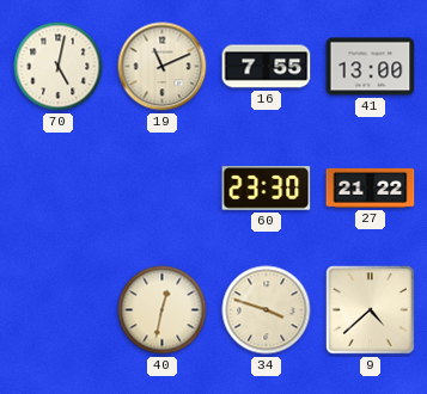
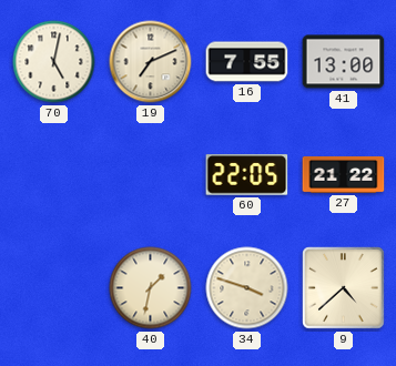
19: 11:11 -> 7:11 (151, 62)
60: 23:30 -> 22:05 (247, 175)
40: 12:32 -> 1:32 (151, 288)
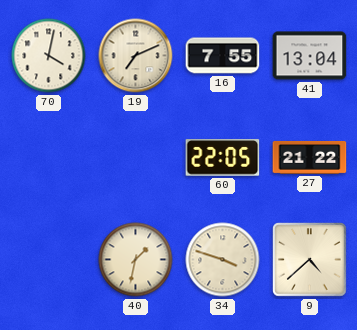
70: 5:02 -> 4:02 (49, 56)
41: 13:00 -> 13:04 (310, 56)
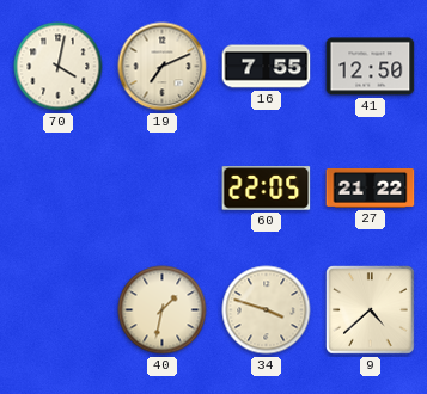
41: 13:04 -> 12:50 (371, 67)
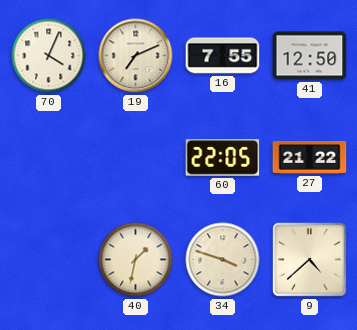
70: 4:02 -> 4:04 (49, 56)
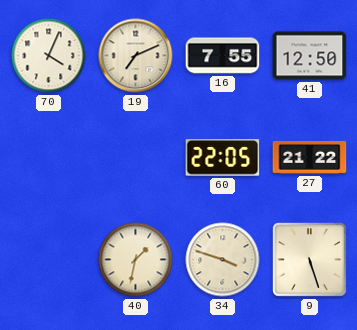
9: 4:38 -> 5:27 (310, 260)
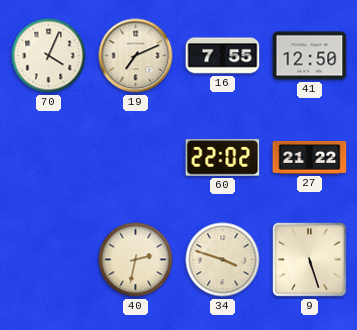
60: 22:05 -> 22:02 (223, 158)
40: 1:32 -> 2:32 (136, 260)
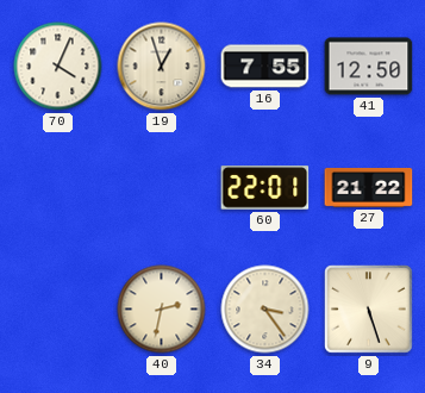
19: 7:11 -> 12:57 (162, 67)
60: 22:02 -> 22:01 (265, 188)
34: 3:48 -> 3:24 (265, 310)
